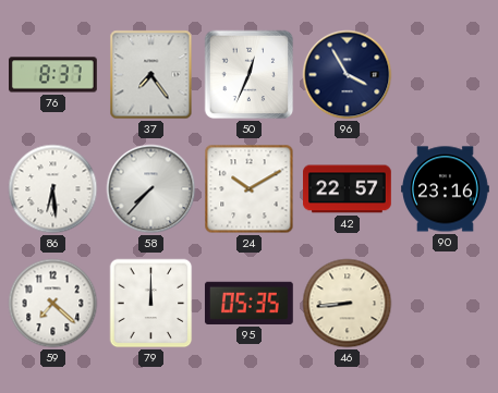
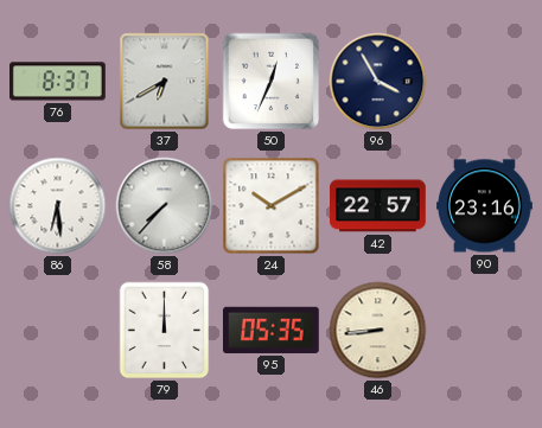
37: 7:24 -> 6:40 (165, 82)
59: 7:22 -> none (53, 304)
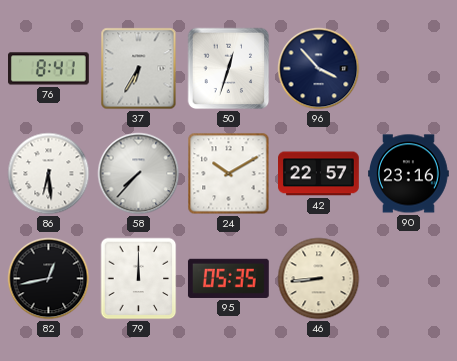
76: 8:37 -> 8:41 (49, 69)
37: 6:40 -> 6:35 (139, 69)
50: 12:34 -> 12:33 (229, 69)
96: 3:55 -> 3:53 (319, 69)
82: none -> 12:43 (49, 279)
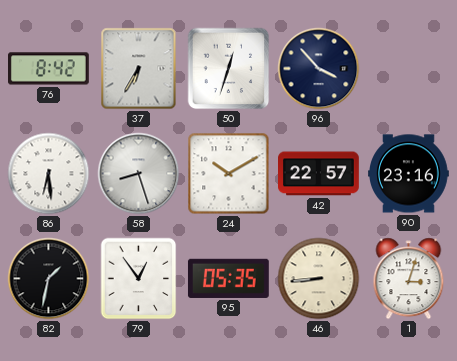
76: 8:41 -> 8:42 (49, 69)
58: 7:37 -> 8:27 (139, 174)
82: 12:43 -> 1:32 (49, 279)
79: 12:00 -> 12:54 (139, 279)
1: none -> 3:03 (409, 279)
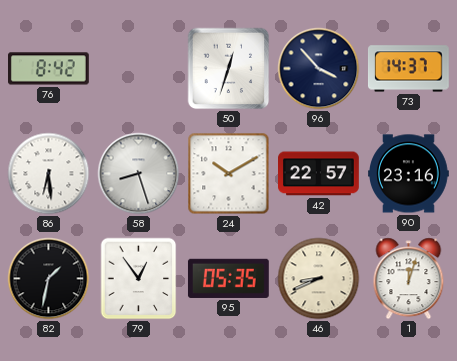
37: 6:35 -> none (139, 69)
73: none -> 14:37 (409, 69)
46: 8:44 -> 8:41 (319, 279)
1: 3:03 -> 12:03 (409, 279)
